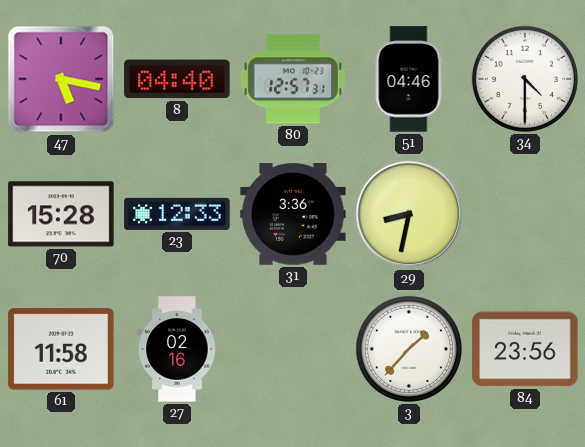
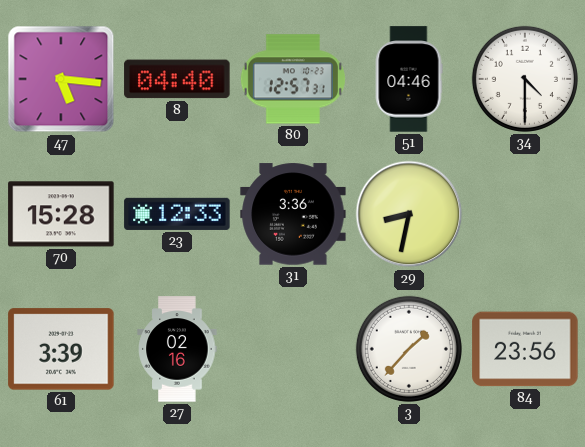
47: 5:17 -> 5:16 (61, 79)
61: 11:58 -> 3:39 (61, 349)
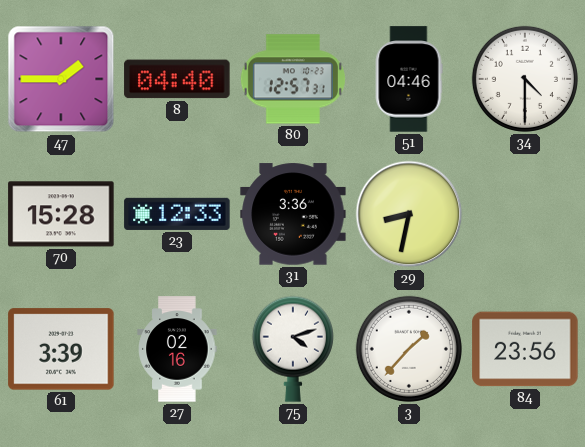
47: 5:16 -> 1:45 (61, 79)
75: none -> 4:12 (293, 349)
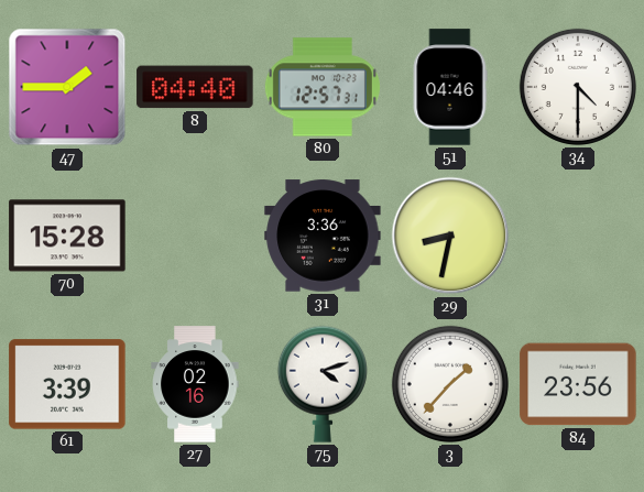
23: 12:33 -> none (177, 214)
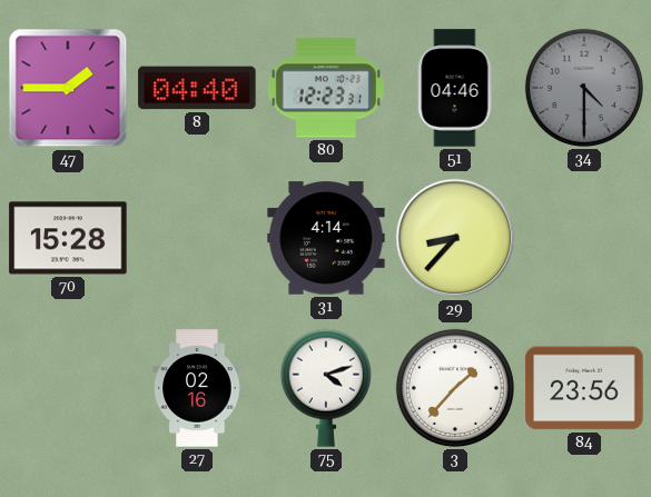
80: 12:57 -> 12:23 (326, 88)
34 dial: white -> grey (584, 88)
31: 3:36 -> 4:14 (326, 238)
29: 8:32 -> 8:37 (455, 238)
61: 3:39 -> none (67, 384)
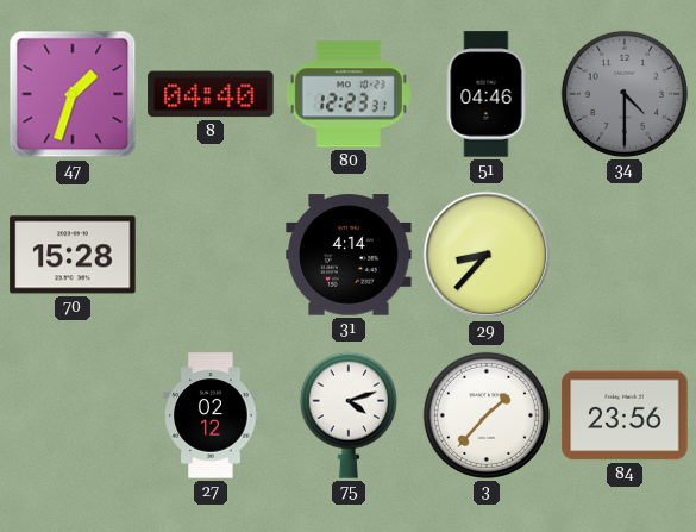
47: 1:45 -> 1:33 (73, 94)
27: 02:16 -> 02:12 (211, 415)
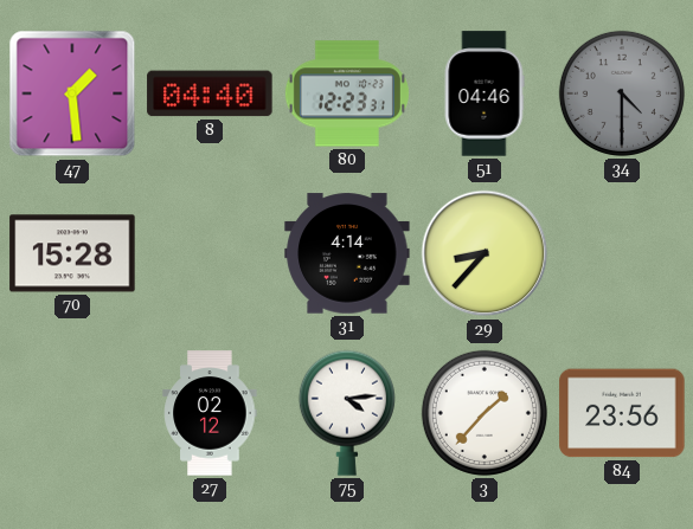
47: 1:33 -> 1:29 (72, 93)
75: 4:12 -> 4:14 (347, 413)
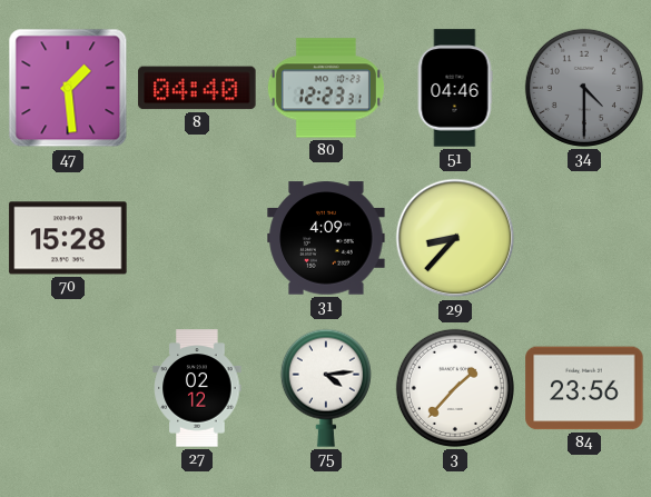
31: 4:14 -> 4:09 (326, 238)
